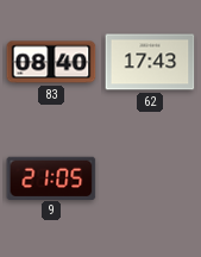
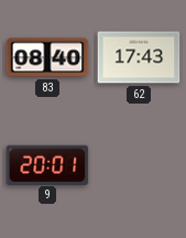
9: 21:05 -> 20:01 (47, 164)
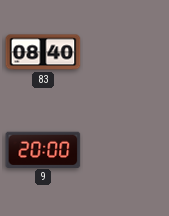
62: 17:43 -> none (139, 57)
9: 20:01 -> 20:00 (43, 149)
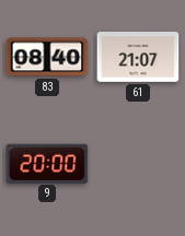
61: none -> 21:07 (138, 58)
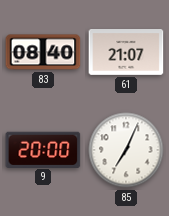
85: none -> 7:04 (126, 150)
